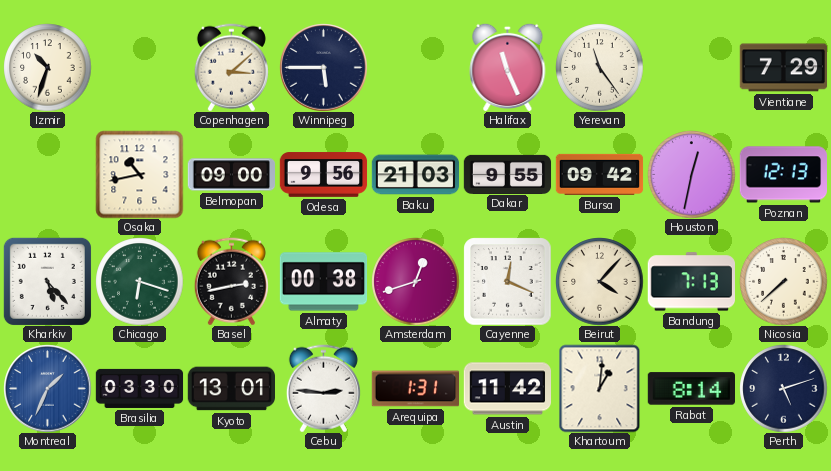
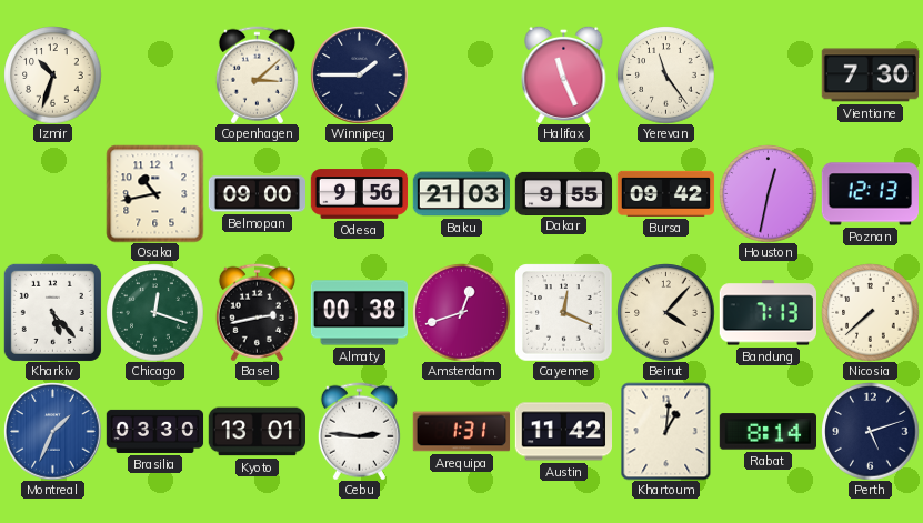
Winnipeg: 5:45 -> 1:45 (359, 74)
Vientiane: 7:29 -> 7:30 (870, 76)
Chicago: 6:18 -> 12:18 (154, 312)
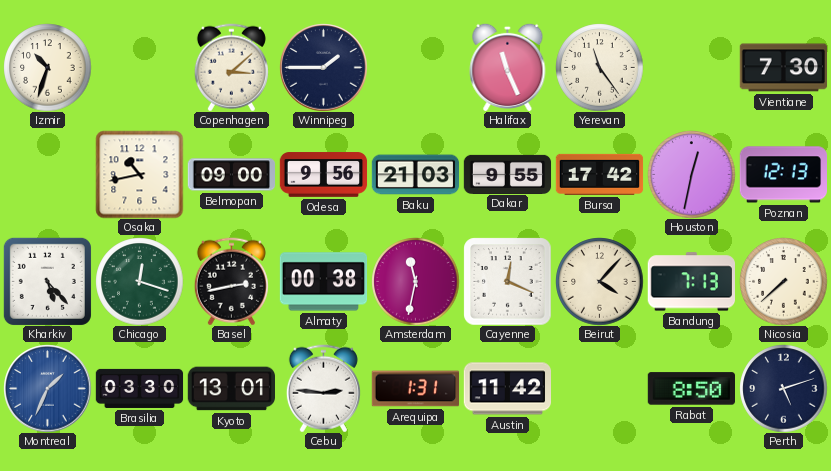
Bursa: 09:42 -> 17:42 (599, 174)
Amsterdam: 12:42 -> 11:32 (415, 281)
Khartoum: 1:01 -> none (666, 431)
Rabat: 8:14 -> 8:50 (691, 389)
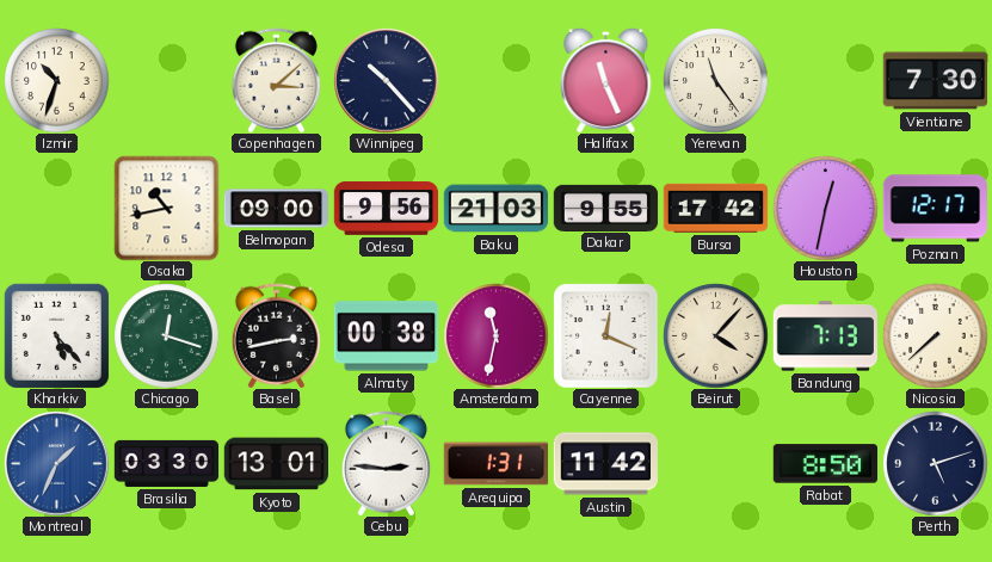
Winnipeg: 1:45 -> 10:23 (386, 80)
Poznan: 12:13 -> 12:17 (935, 209)
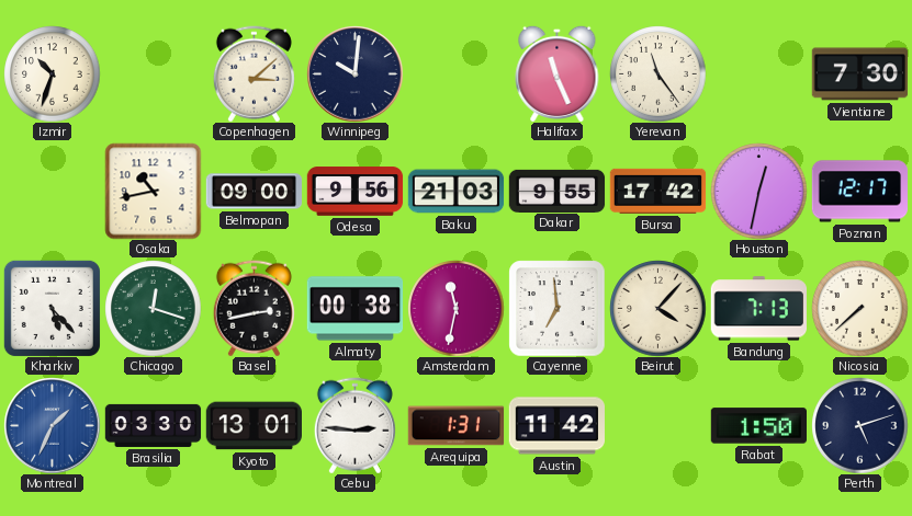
Winnipeg: 10:23 -> 10:01 (354, 73)
Cayenne: 12:19 -> 6:59 (556, 308)
Rabat: 8:50 -> 1:50 (758, 426)
